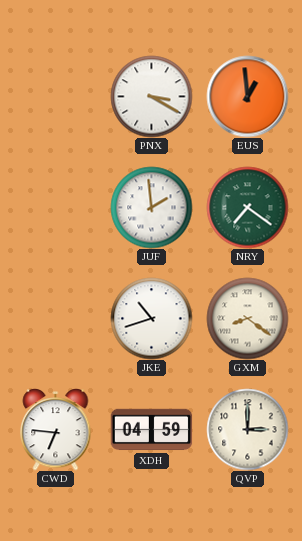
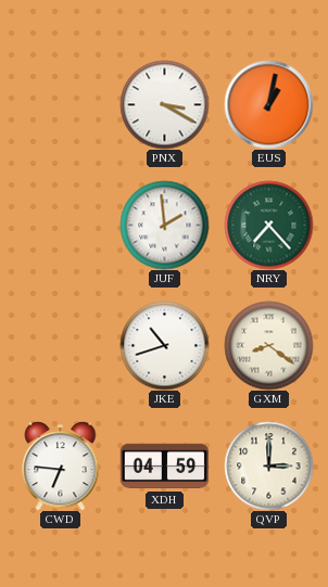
EUS: 12:59 -> 1:02 (268, 104)
NRY: 7:21 -> 7:23 (268, 225)
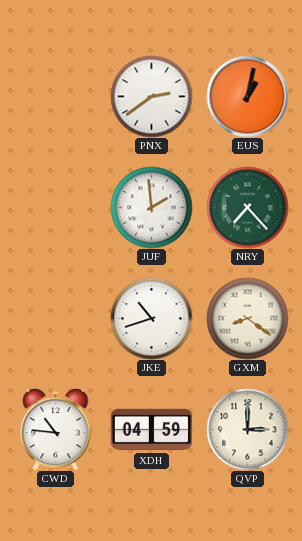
PNX: 3:20 -> 2:39 (151, 96)
CWD: 6:46 -> 10:46 (56, 430)
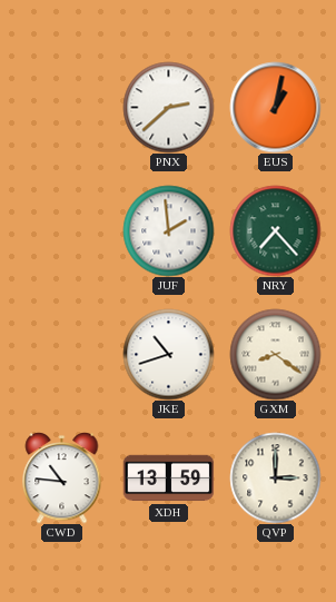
PNX: 2:39 -> 2:38 (168, 107)
XDH: 04:59 -> 13:59 (168, 478)
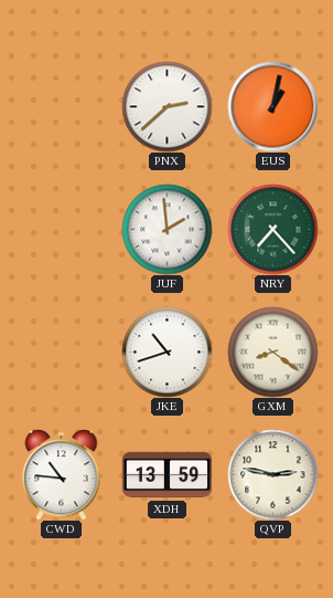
QVP: 3:00 -> 2:47 (272, 474)
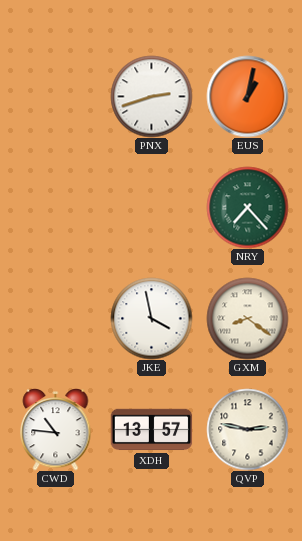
PNX: 2:38 -> 2:42 (151, 96)
JUF: 1:59 -> none (166, 229)
JKE: 10:42 -> 3:58 (151, 318)
XDH: 13:59 -> 13:57 (151, 430)
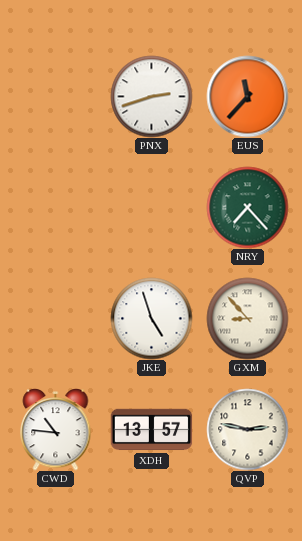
EUS: 1:02 -> 11:37 (247, 96)
JKE: 3:58 -> 4:57 (151, 318)
GXM: 8:21 -> 8:53 (247, 318)
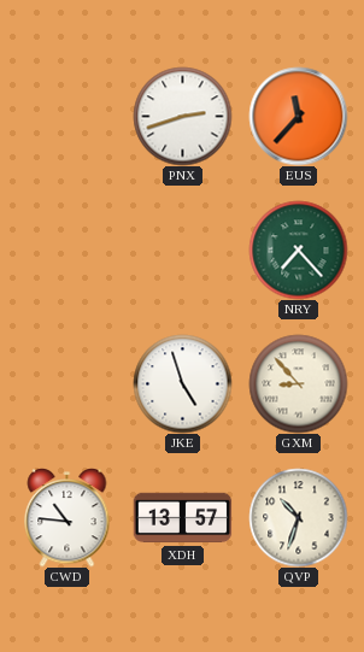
QVP: 2:47 -> 10:33 (298, 517)
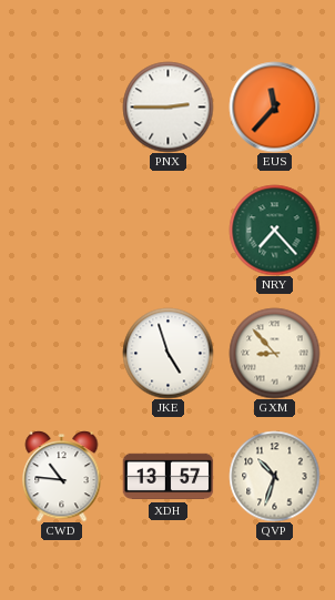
PNX: 2:42 -> 2:45 (167, 106)
